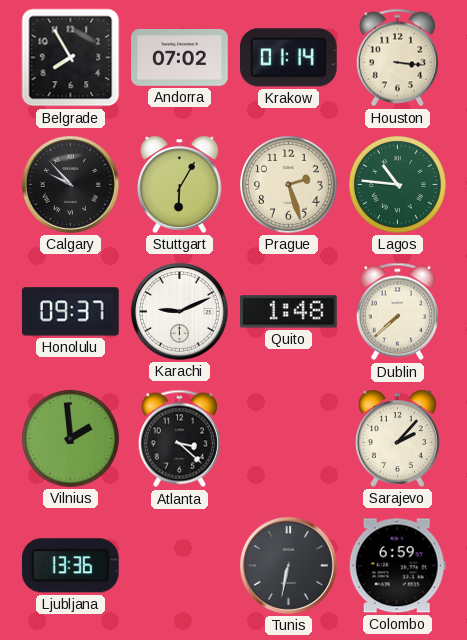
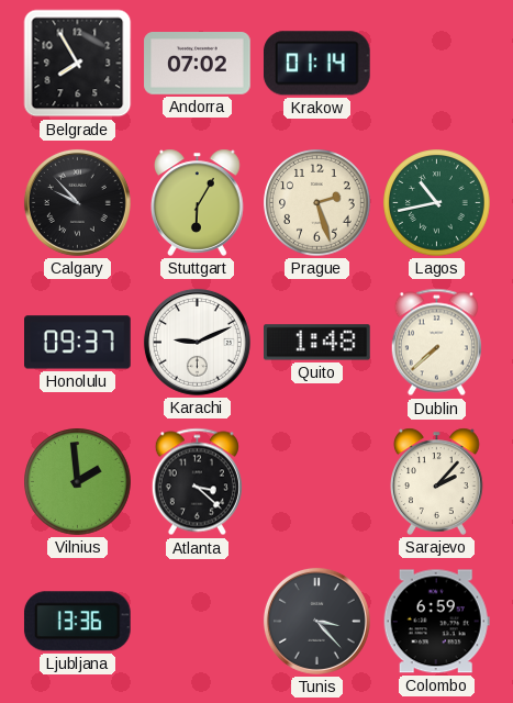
Houston: 3:16 -> none (397, 58)
Lagos: 10:46 -> 10:43 (437, 203)
Tunis: 6:32 -> 3:23 (316, 621)
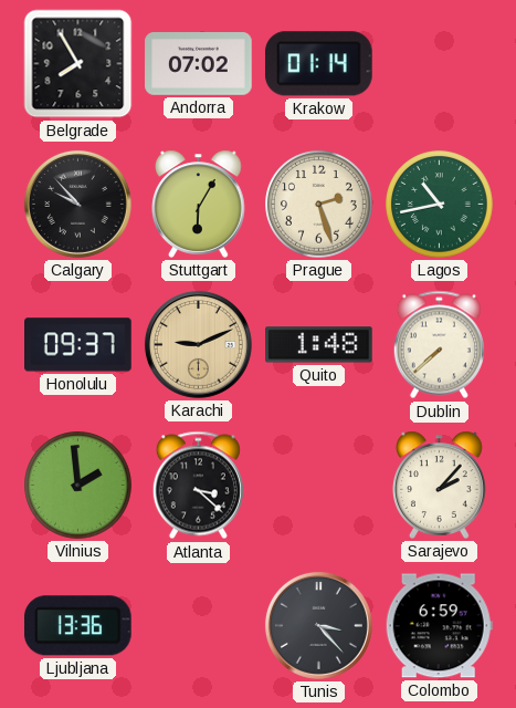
Karachi dial: white -> champagne (198, 344)
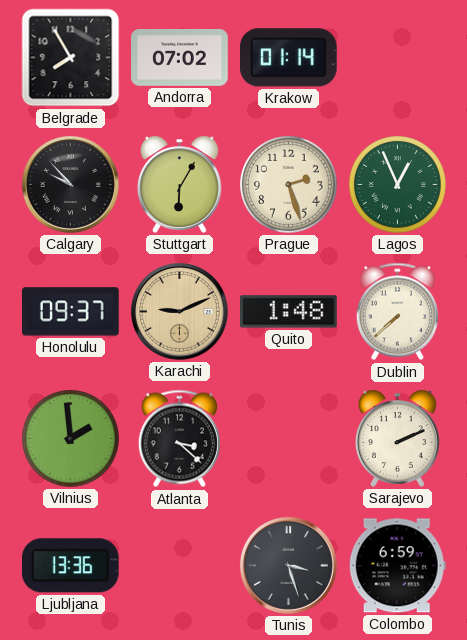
Lagos: 10:43 -> 12:56 (398, 185)
Sarajevo: 2:07 -> 2:11 (398, 438)
Tunis: 3:23 -> 3:27 (288, 565)
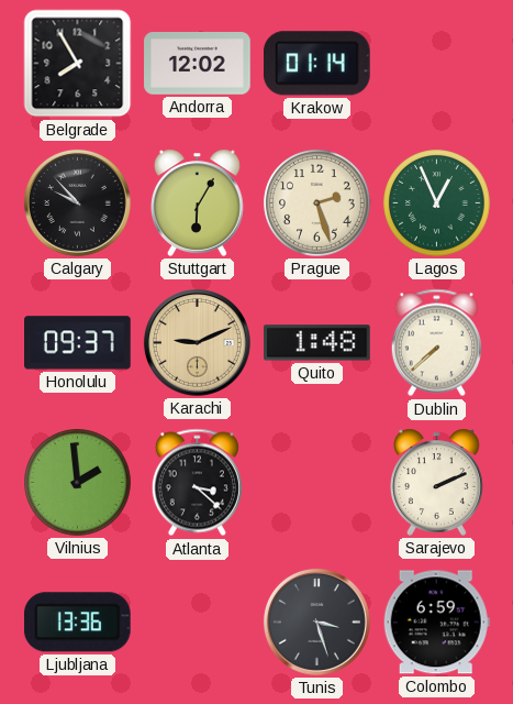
Andorra: 07:02 -> 12:02 (198, 64)
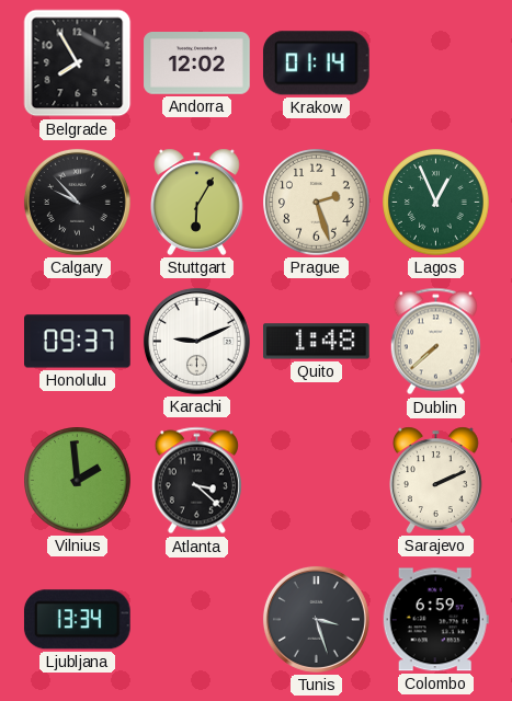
Karachi dial: champagne -> white (196, 341)
Ljubljana: 13:36 -> 13:34 (77, 620)
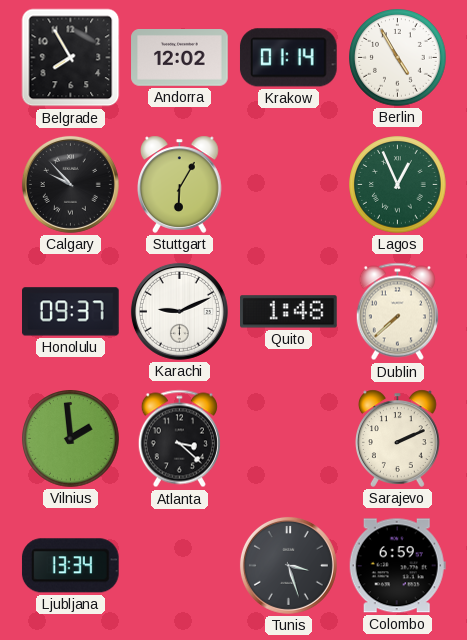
Berlin: none -> 4:55 (398, 58)
Prague: 2:27 -> none (317, 203)
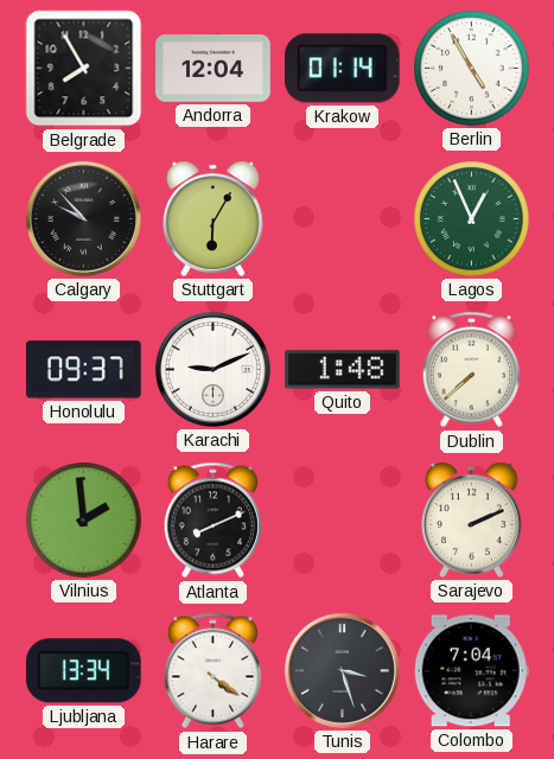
Andorra: 12:02 -> 12:04 (214, 69)
Atlanta: 3:22 -> 8:11 (212, 521)
Harare: none -> 4:21 (212, 671)
Colombo: 6:59 -> 7:04 (471, 671)
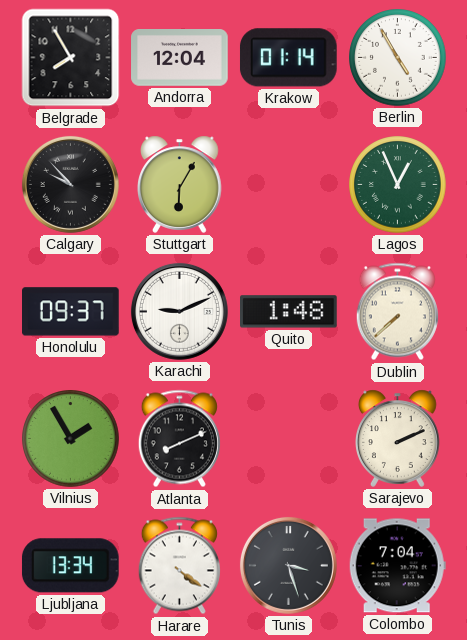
Vilnius: 1:59 -> 1:55 (71, 439)
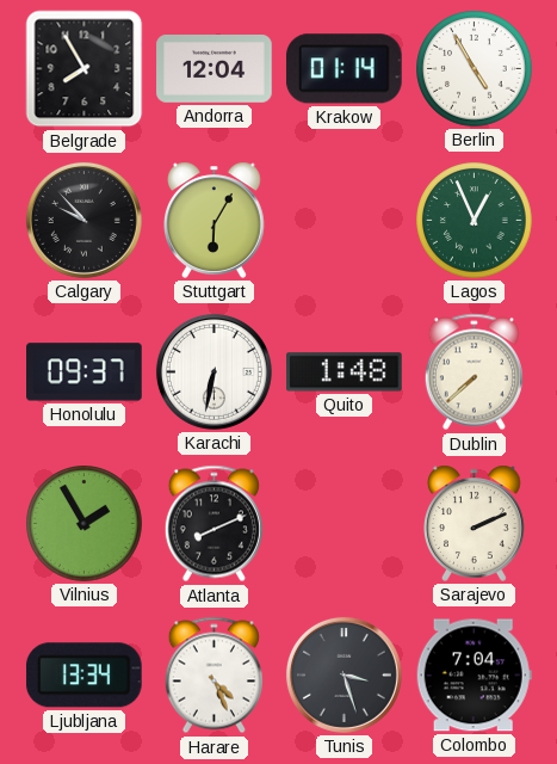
Karachi: 9:11 -> 6:32 (213, 371)
Harare: 4:21 -> 4:26 (213, 676)
